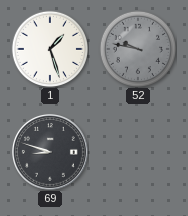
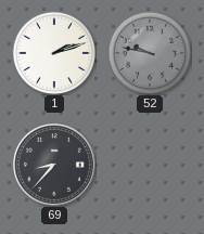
1: 1:27 -> 2:12 (53, 52)
69: 8:48 -> 8:37 (54, 165)
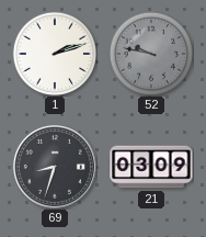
69: 8:37 -> 8:33 (55, 167)
21: none -> 03:09 (151, 167)
